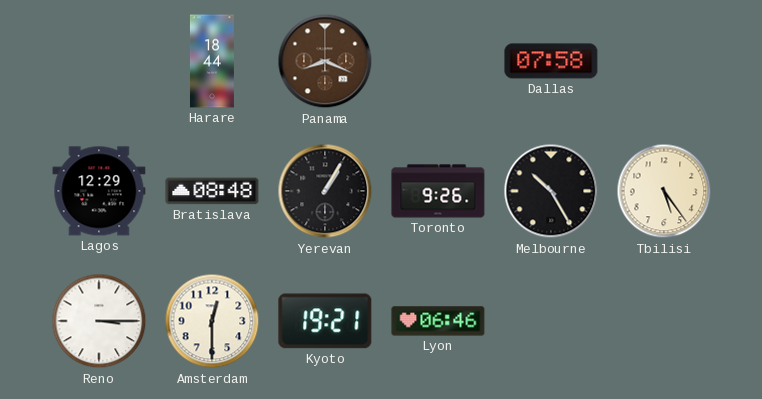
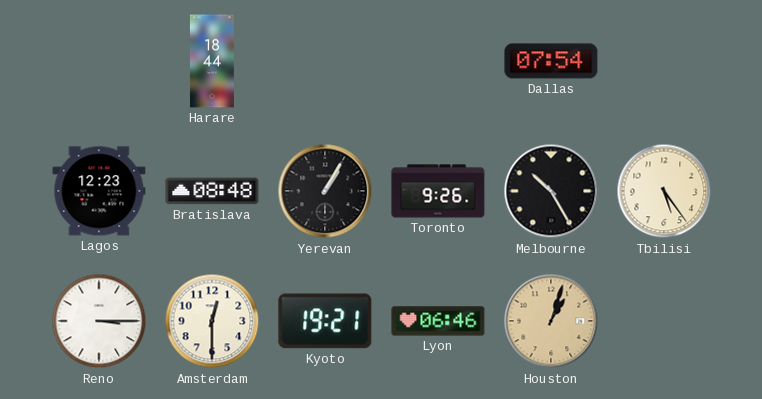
Panama: 8:19 -> none (325, 61)
Dallas: 07:58 -> 07:54 (551, 61)
Lagos: 12:29 -> 12:23 (99, 191)
Houston: none -> 1:03 (551, 321)
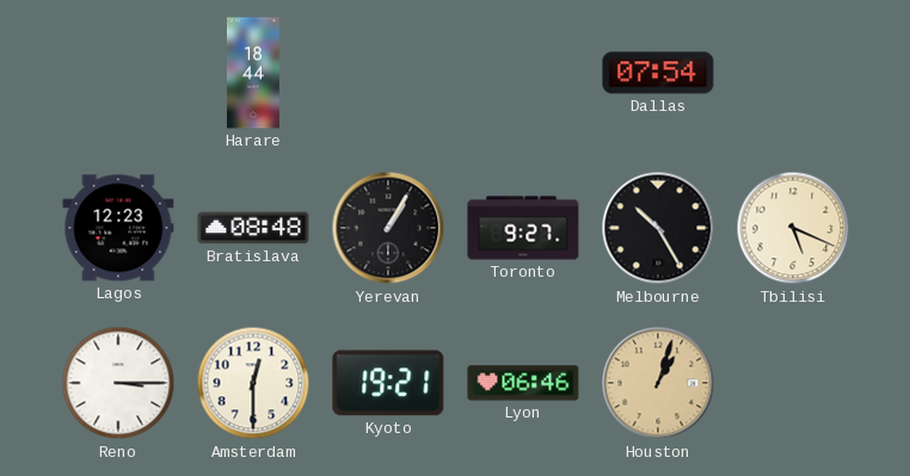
Toronto: 9:26 -> 9:27 (523, 228)
Tbilisi: 5:24 -> 5:19 (793, 228)
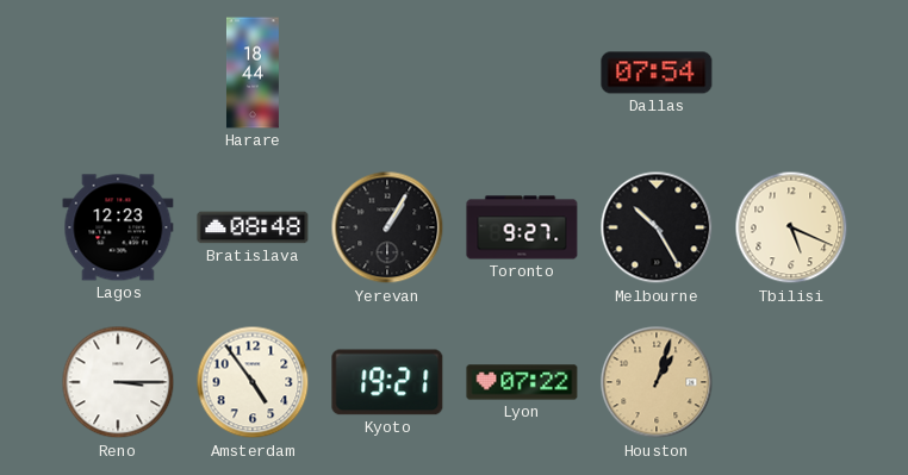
Amsterdam: 12:30 -> 4:54 (253, 382)
Lyon: 06:46 -> 07:22 (522, 382)
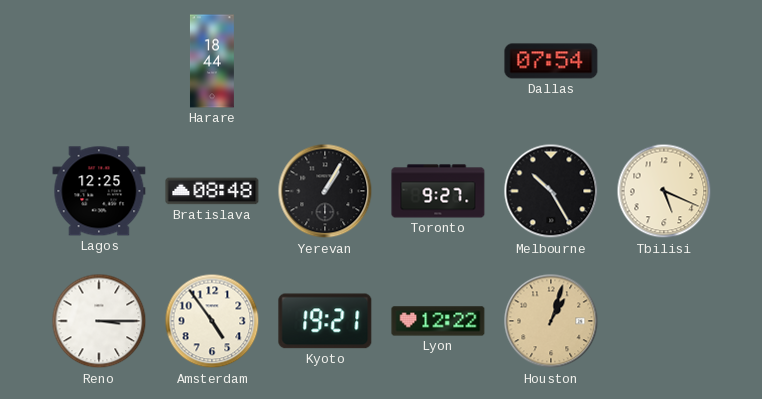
Lagos: 12:23 -> 12:25 (99, 191)
Lyon: 07:22 -> 12:22 (438, 321)
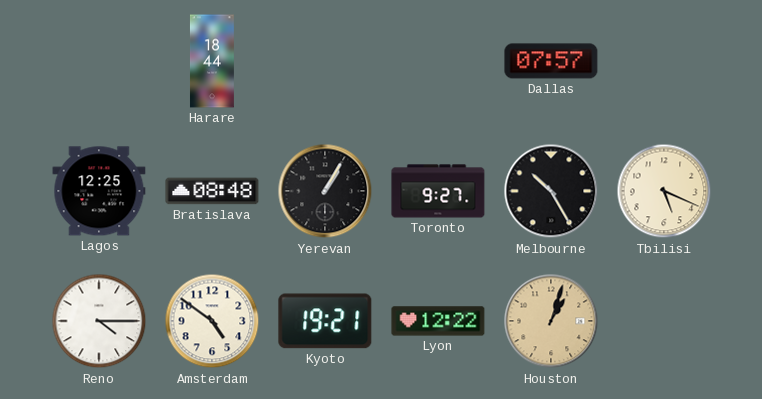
Dallas: 07:54 -> 07:57 (551, 61)
Reno: 3:15 -> 4:15 (99, 321)
Amsterdam: 4:54 -> 4:51 (212, 321)
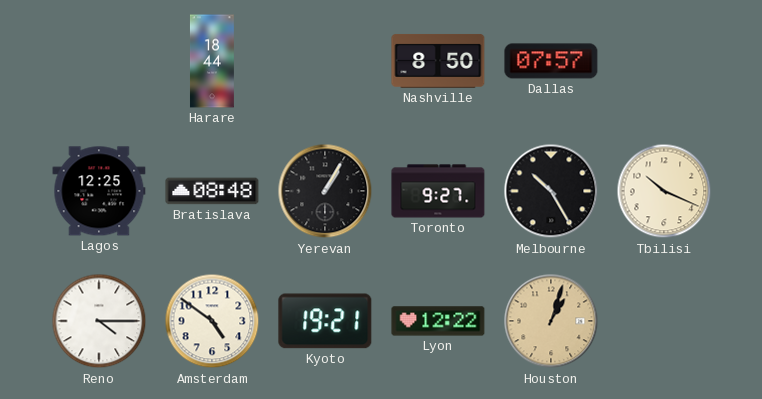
Nashville: none -> 8:50 (438, 61)
Tbilisi: 5:19 -> 10:19 (664, 191)
